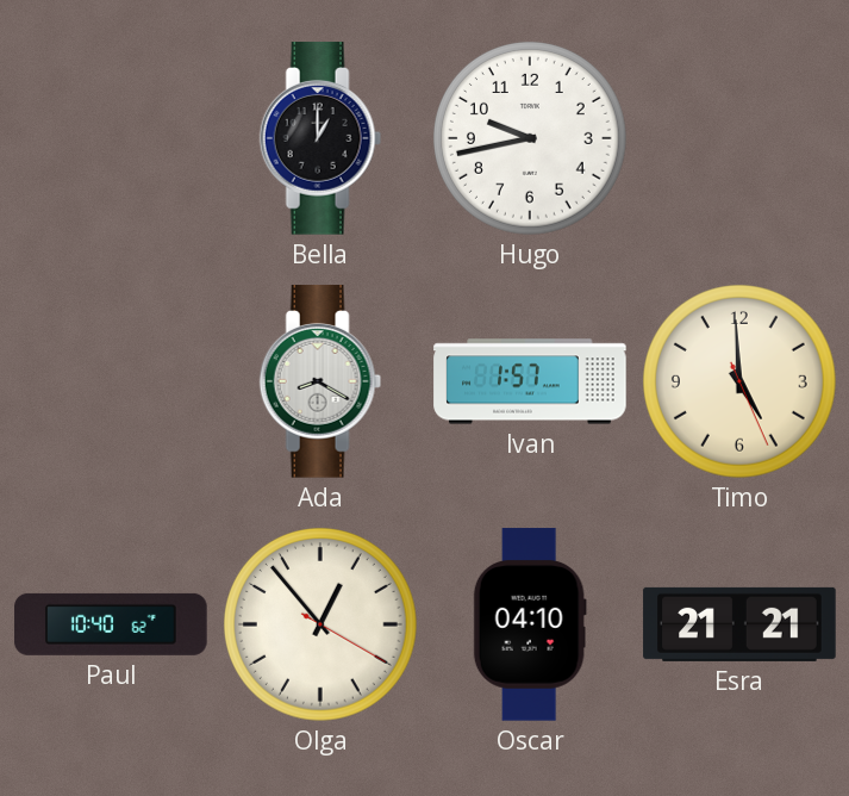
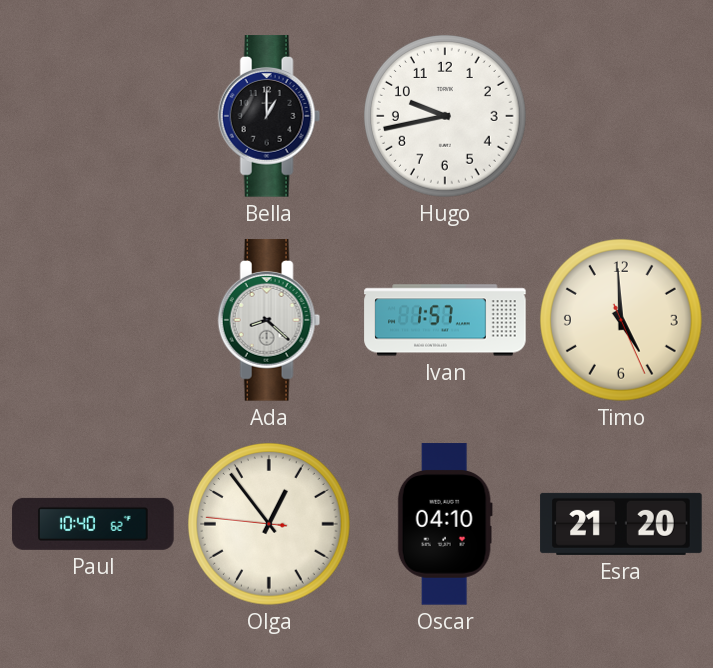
Ada: 8:20 -> 8:22 (269, 320)
Olga: 12:53:20 -> 12:53:46 (269, 524)
Esra: 21:21 -> 21:20 (621, 524)
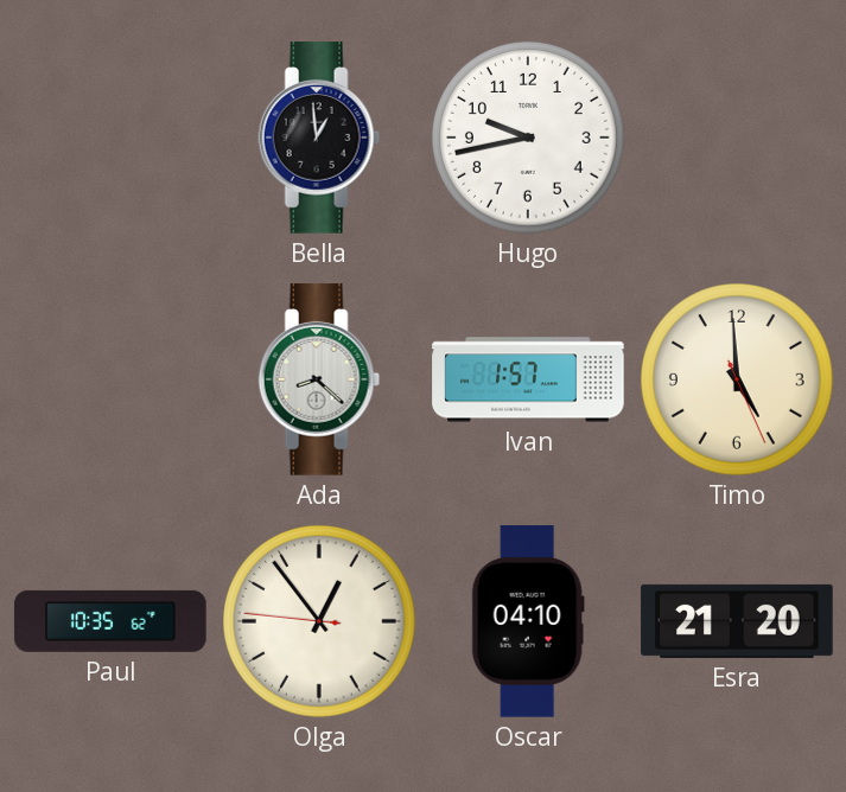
Bella: 1:00 -> 12:59 (319, 138)
Paul: 10:40 -> 10:35 (110, 621)
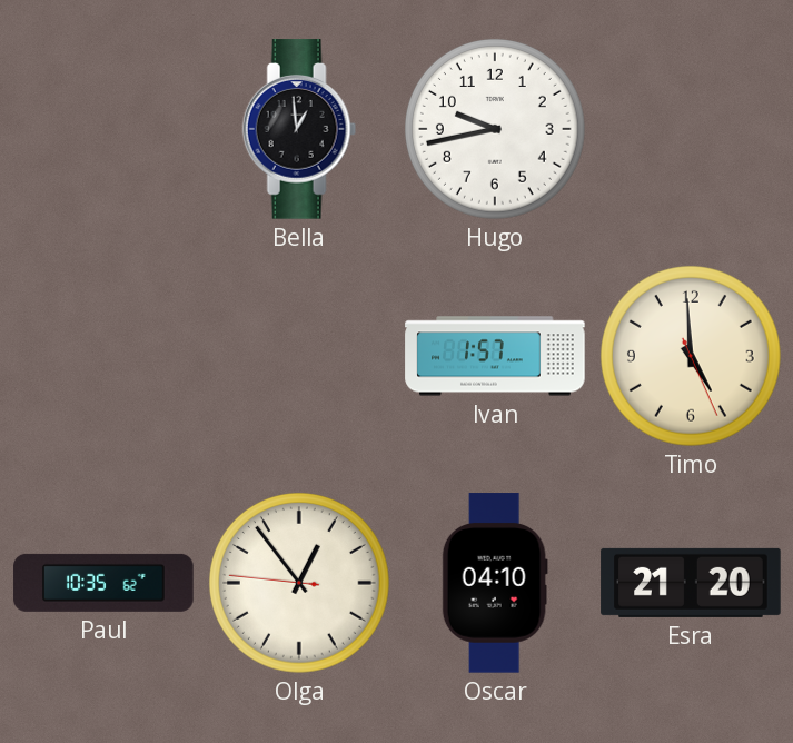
Ada: 8:22 -> none (319, 379)
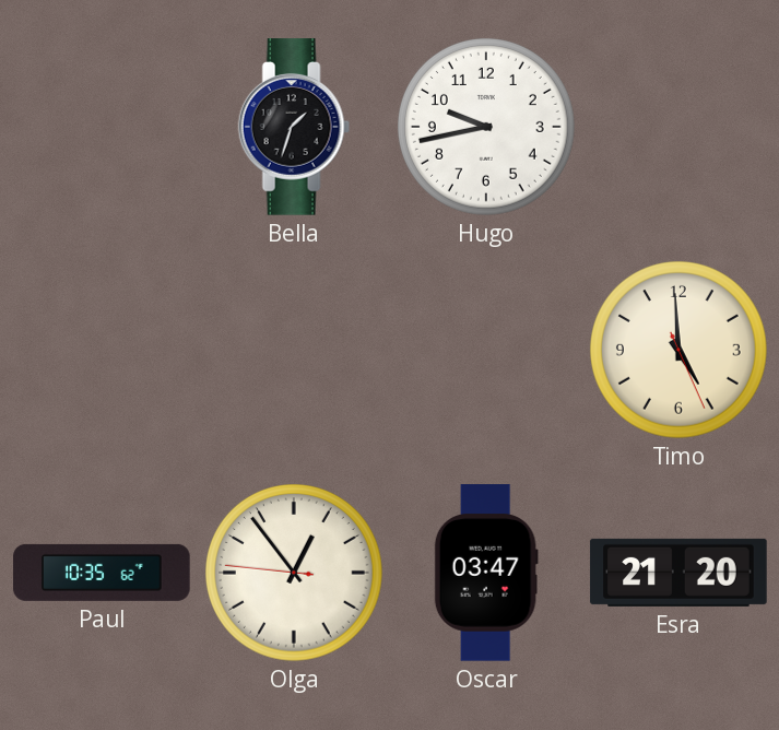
Bella: 12:59 -> 1:33 (294, 127)
Ivan: 1:57 -> none (495, 356)
Oscar: 04:10 -> 03:47 (486, 573)
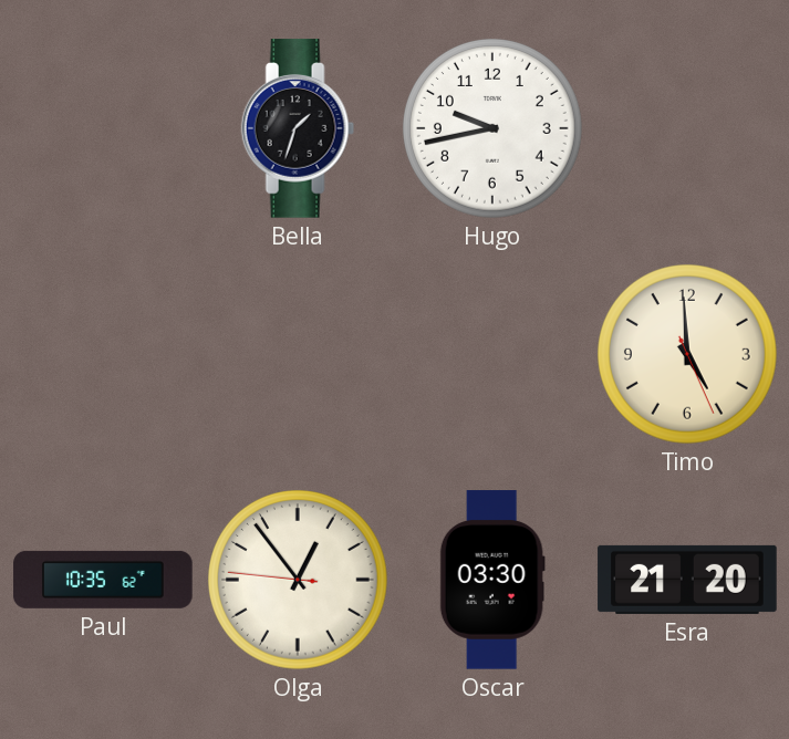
Oscar: 03:47 -> 03:30 (492, 580)
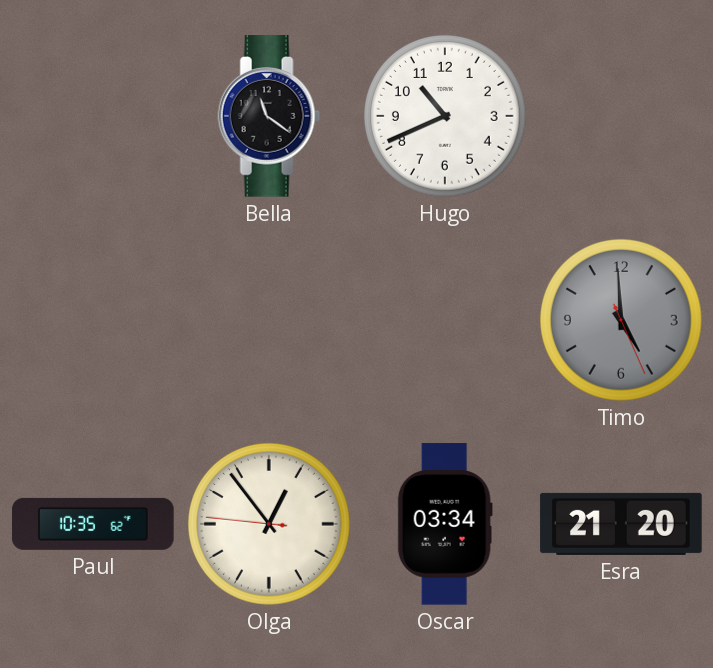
Bella: 1:33 -> 11:21 (269, 116)
Hugo: 9:43 -> 10:41 (445, 116)
Timo dial: cream -> grey (621, 320)
Oscar: 03:30 -> 03:34 (445, 524)
